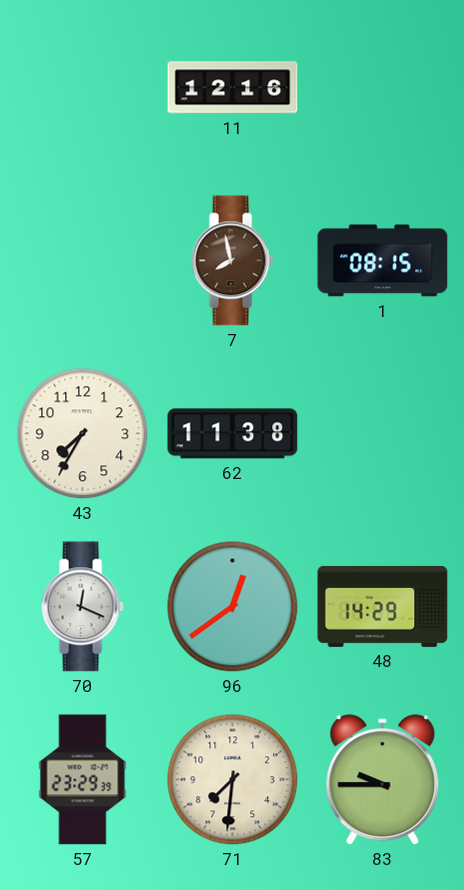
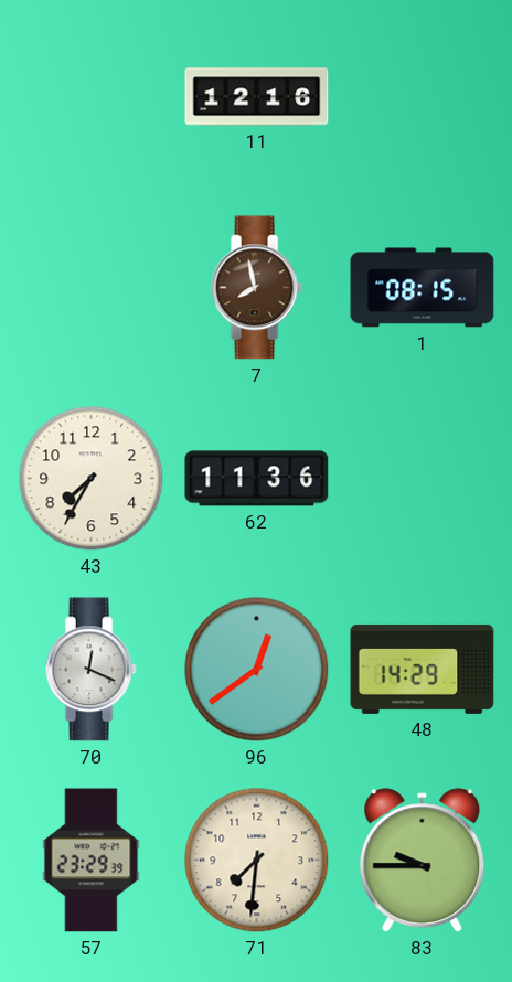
62: 11:38 -> 11:36 (257, 479)
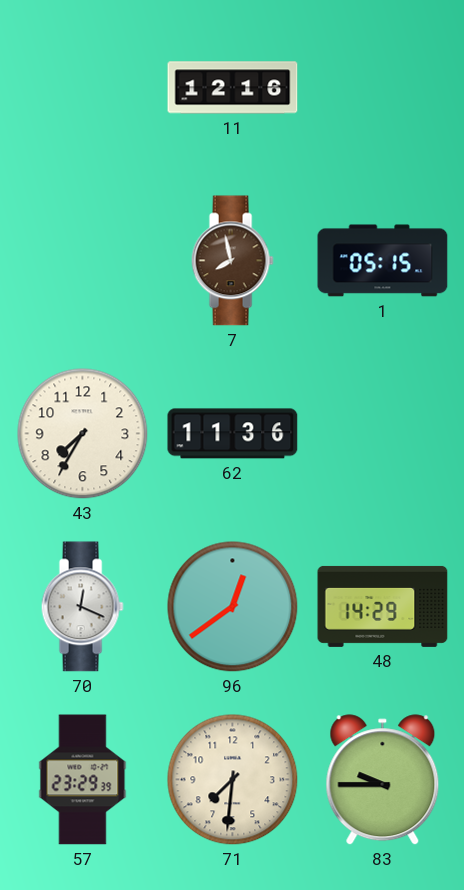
1: 08:15 -> 05:15 (383, 261)
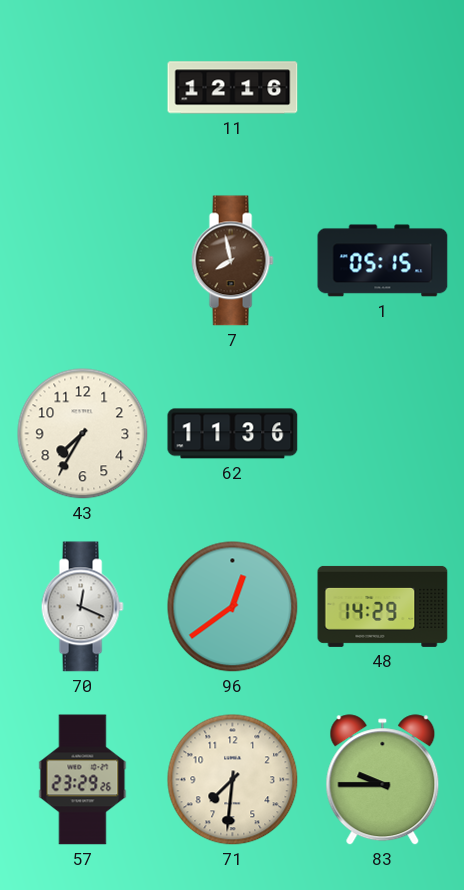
57: 23:29:39 -> 23:29:26 (83, 780)
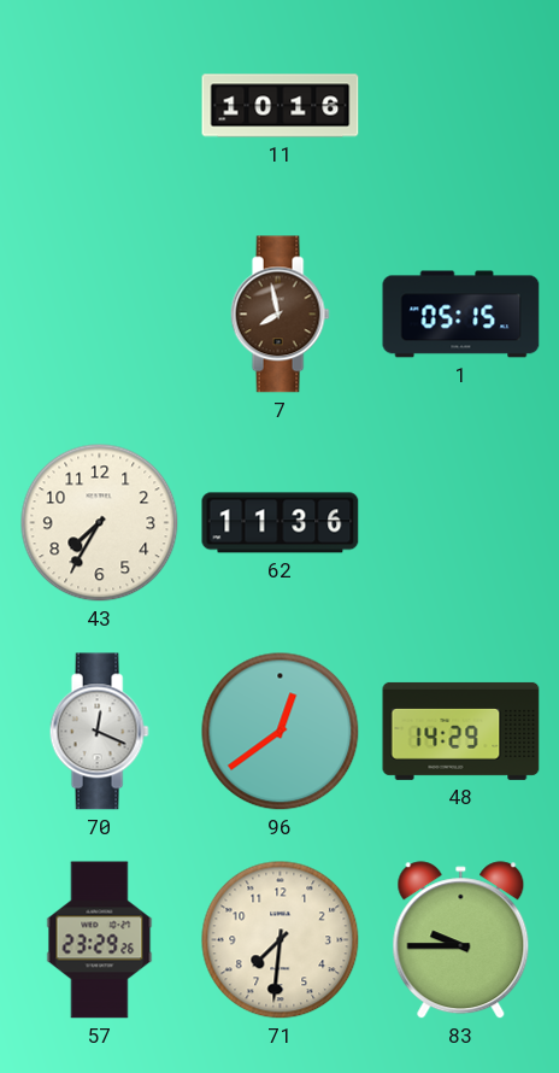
11: 12:16 -> 10:16 (281, 106)
